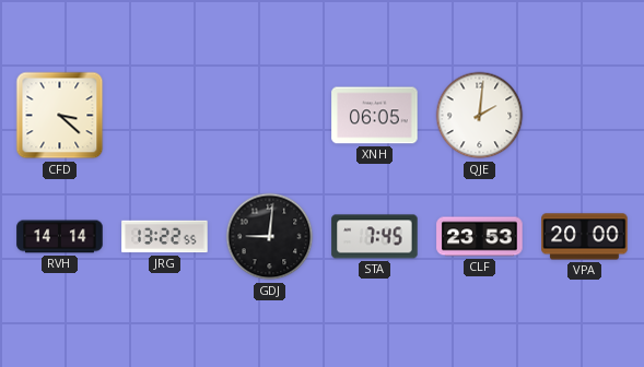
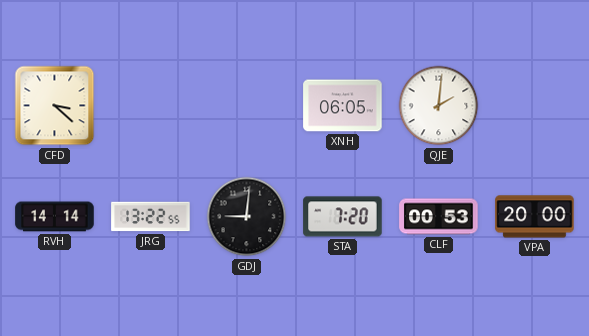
STA: 7:45 -> 7:20 (343, 217)
CLF: 23:53 -> 00:53 (439, 217)
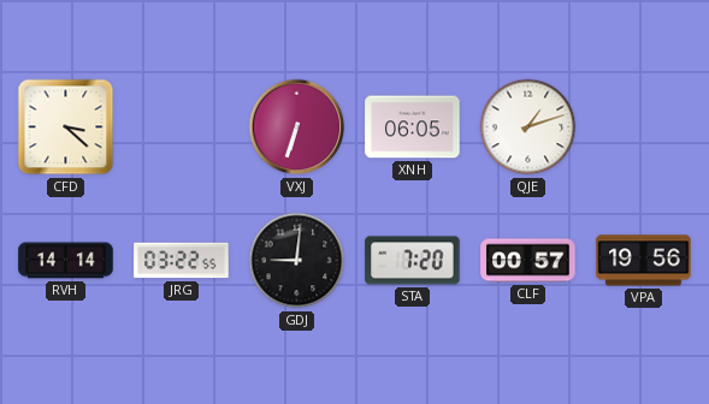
VXJ: none -> 6:33 (297, 127)
QJE: 2:01 -> 1:12 (528, 127)
JRG: 13:22 -> 03:22 (182, 261)
CLF: 00:53 -> 00:57 (528, 261)
VPA: 20:00 -> 19:56 (644, 261)
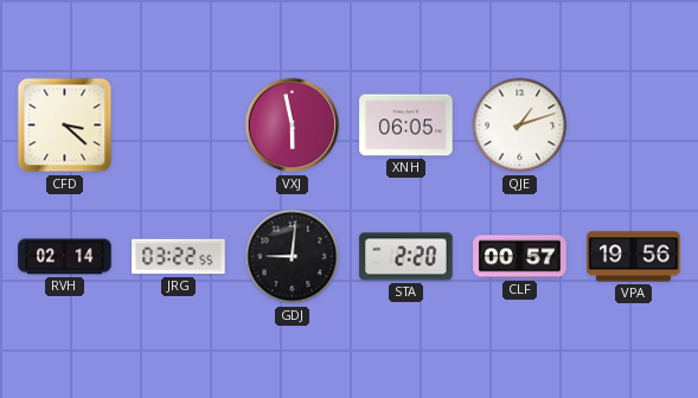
VXJ: 6:33 -> 5:58 (293, 126)
RVH: 14:14 -> 02:14 (65, 257)
STA: 7:20 -> 2:20 (406, 257)
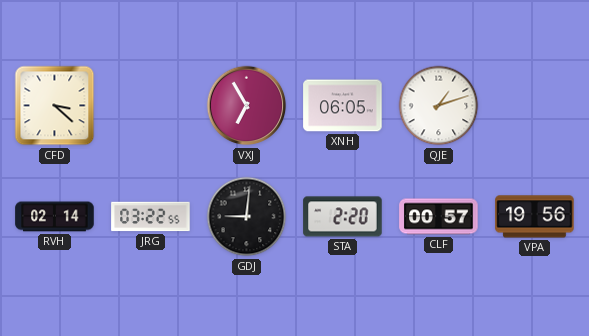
VXJ: 5:58 -> 6:55 (247, 106)
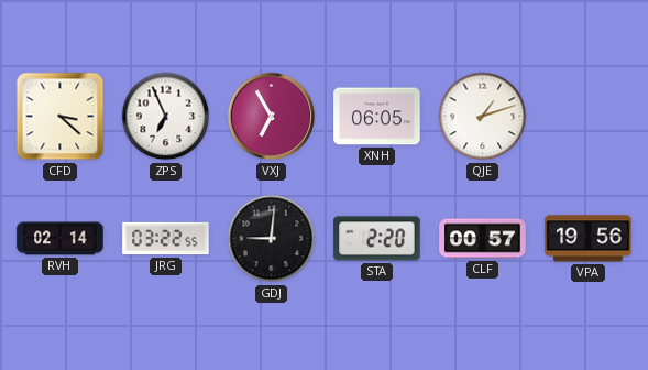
ZPS: none -> 6:56 (166, 117)
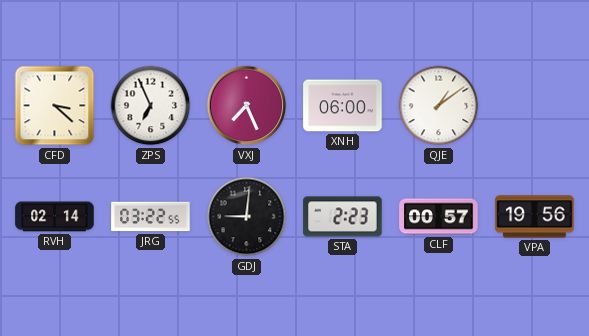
VXJ: 6:55 -> 7:26 (247, 106)
XNH: 06:05 -> 06:00 (343, 106)
QJE: 1:12 -> 1:09 (439, 106)
STA: 2:20 -> 2:23 (343, 217)
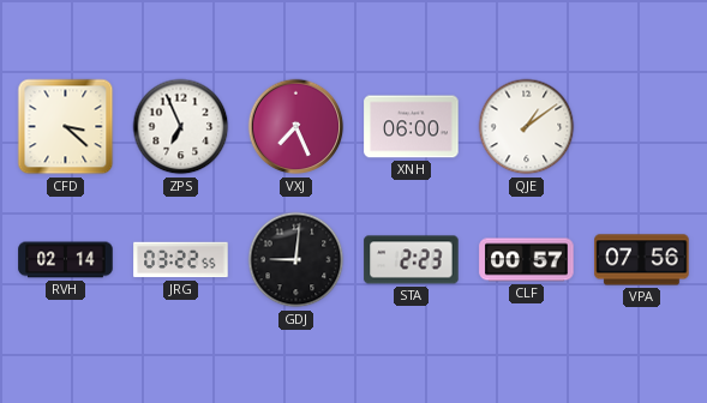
VPA: 19:56 -> 07:56 (642, 260)
